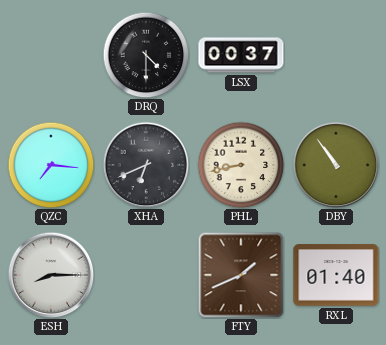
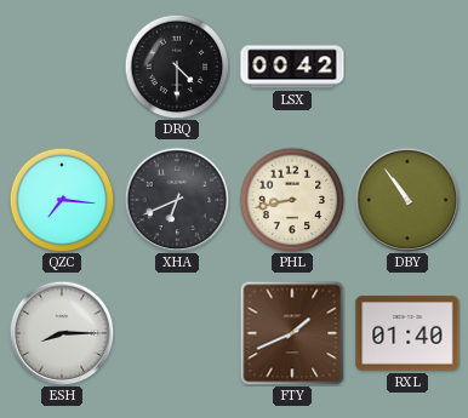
LSX: 00:37 -> 00:42 (292, 67)
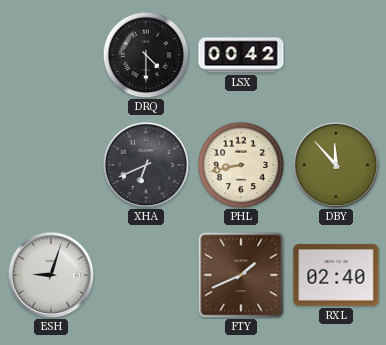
QZC: 7:16 -> none (62, 200)
DBY: 10:54 -> 11:53 (336, 165)
ESH: 8:15 -> 9:03 (51, 275)
RXL: 01:40 -> 02:40 (336, 275)
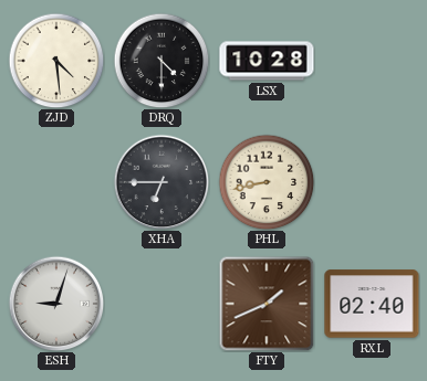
ZJD: none -> 4:29 (56, 61)
LSX: 00:42 -> 10:28 (267, 61)
XHA: 6:41 -> 6:45 (162, 182)
DBY: 11:53 -> none (336, 165)
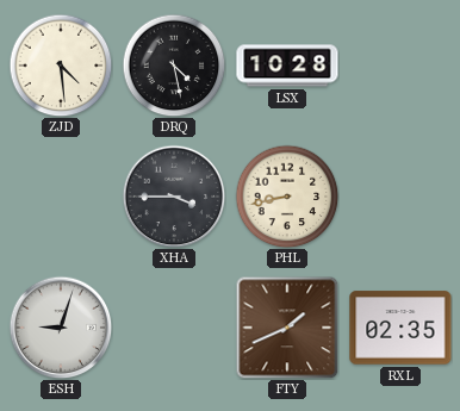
DRQ: 4:30 -> 4:28 (174, 66)
XHA: 6:45 -> 3:45 (174, 197)
RXL: 02:40 -> 02:35 (400, 328)
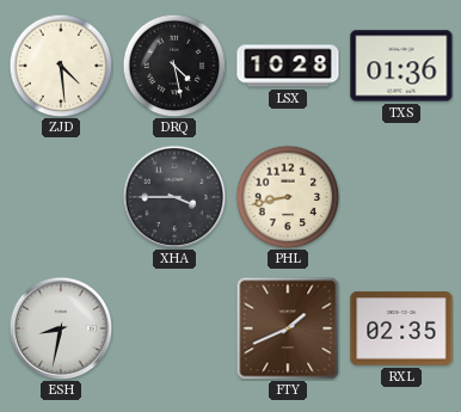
TXS: none -> 01:36 (401, 66)
ESH: 9:03 -> 8:32 (61, 328)
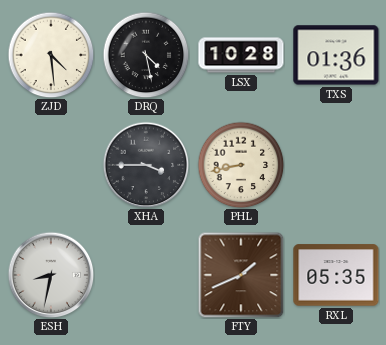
RXL: 02:35 -> 05:35 (336, 275)
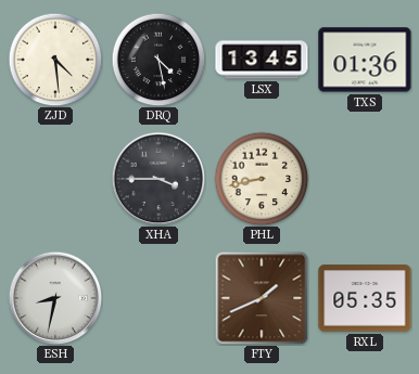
LSX: 10:28 -> 13:45 (262, 60)
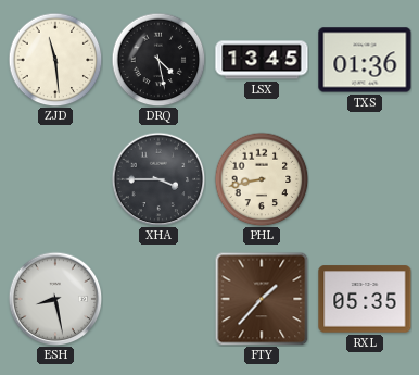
ZJD: 4:29 -> 11:29 (55, 60)
ESH: 8:32 -> 8:28 (55, 299)
FTY: 1:41 -> 1:37 (262, 299)
